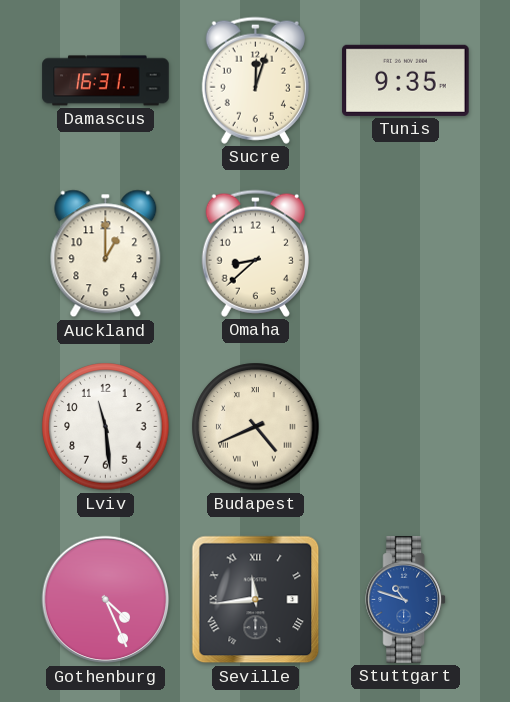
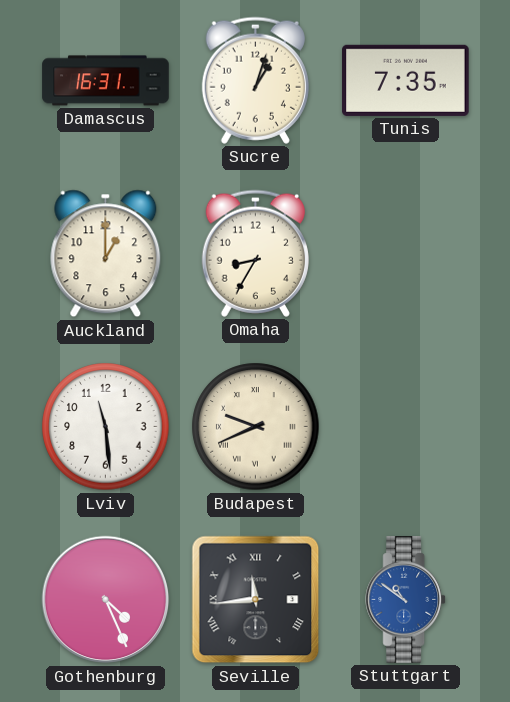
Sucre: 12:03 -> 1:03 (255, 80)
Tunis: 9:35 -> 7:35 (406, 80)
Omaha: 8:38 -> 8:35 (255, 253)
Budapest: 4:41 -> 9:41 (256, 427)
Stuttgart: 10:48 -> 10:51 (406, 600)
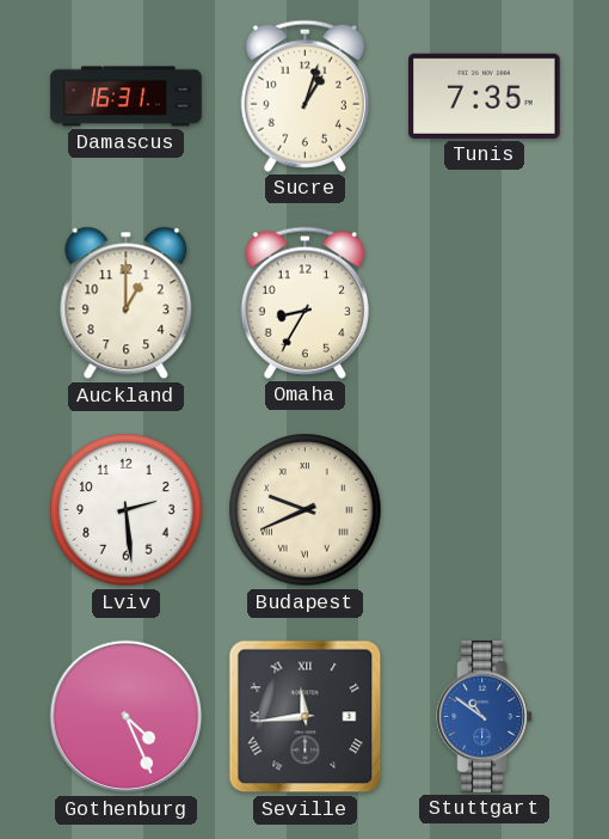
Lviv: 11:29 -> 2:29 (127, 510)
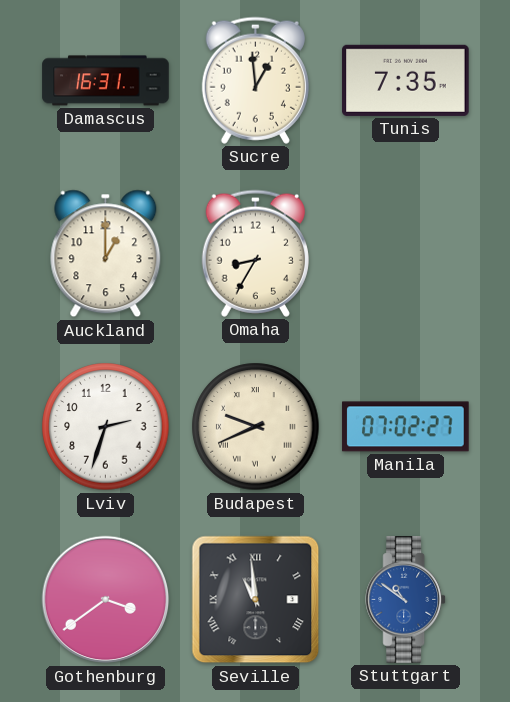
Sucre: 1:03 -> 12:59 (255, 80)
Lviv: 2:29 -> 2:33 (106, 427)
Manila: none -> 07:02 (406, 427)
Gothenburg: 4:26 -> 3:39 (106, 600)
Seville: 11:44 -> 10:59 (256, 600)
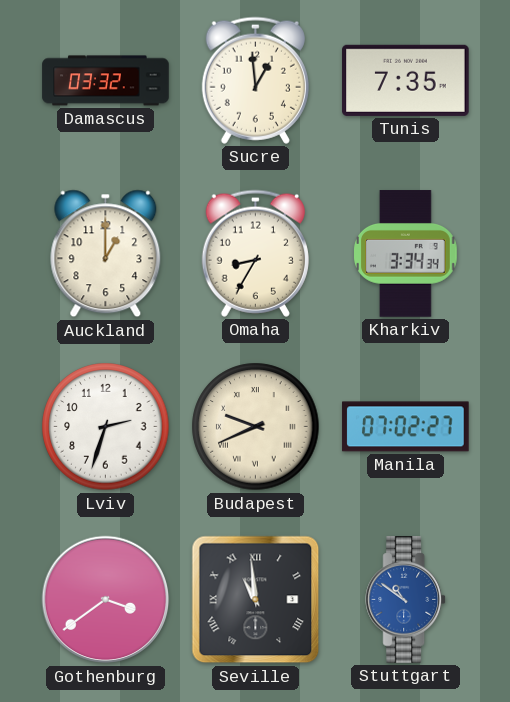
Damascus: 16:31 -> 03:32 (106, 81)
Kharkiv: none -> 3:34 (406, 254)
